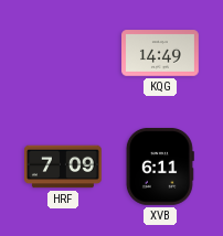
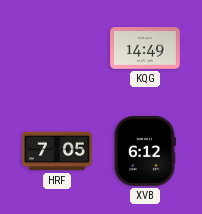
HRF: 7:09 -> 7:05 (58, 151)
XVB: 6:11 -> 6:12 (145, 151)
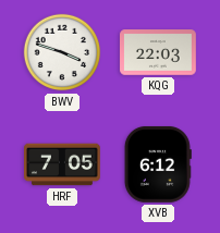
BWV: none -> 3:48 (62, 52)
KQG: 14:49 -> 22:03 (159, 52)
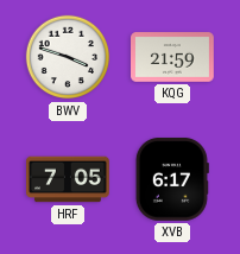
KQG: 22:03 -> 21:59 (173, 57)
XVB: 6:12 -> 6:17 (172, 179)
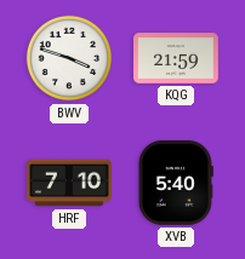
HRF: 7:05 -> 7:10 (70, 183)
XVB: 6:17 -> 5:40 (176, 183)
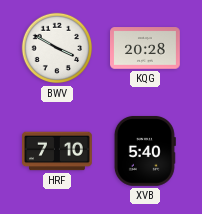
BWV: 3:48 -> 3:50 (57, 48)
KQG: 21:59 -> 20:28 (146, 48)
